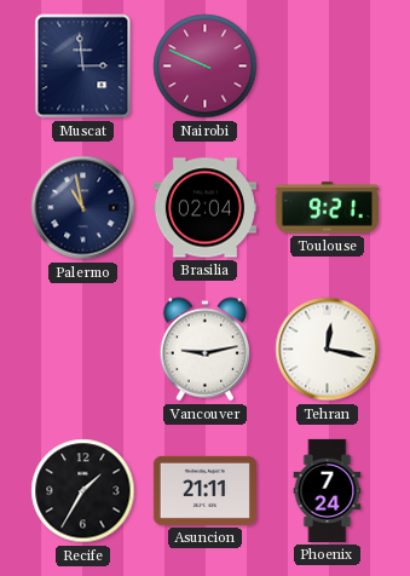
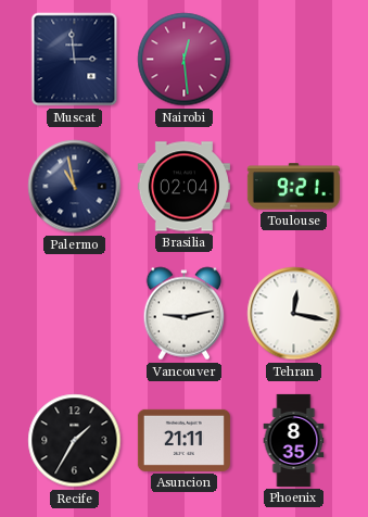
Nairobi: 9:49 -> 12:29 (185, 60)
Phoenix: 7:24 -> 8:35 (294, 440)
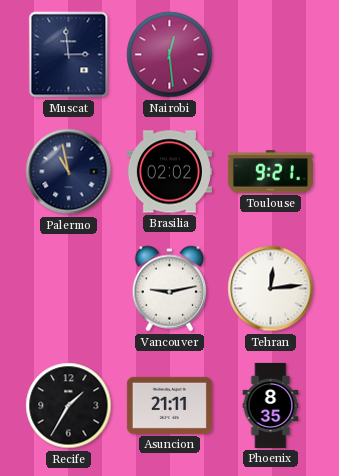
Brasilia: 02:04 -> 02:02 (169, 172)
Tehran: 12:17 -> 12:14 (271, 289)
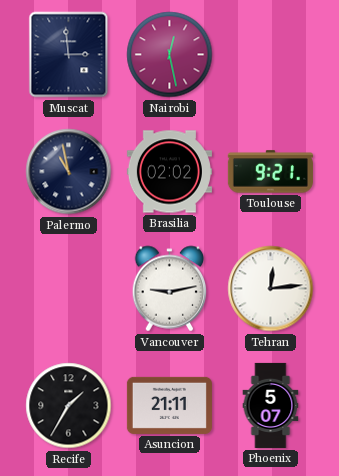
Nairobi: 12:29 -> 12:28 (170, 55)
Phoenix: 8:35 -> 5:07 (271, 405)
